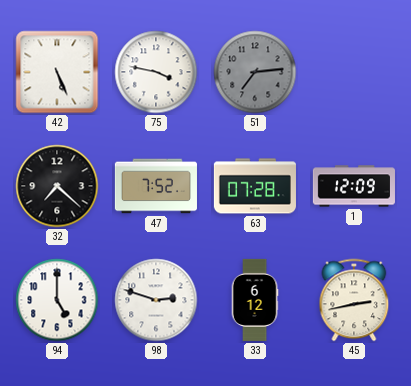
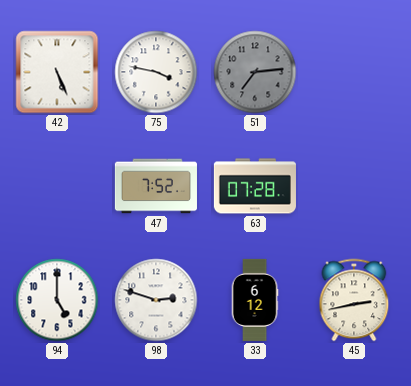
32: 7:22 -> none (57, 186)
1: 12:09 -> none (354, 186)
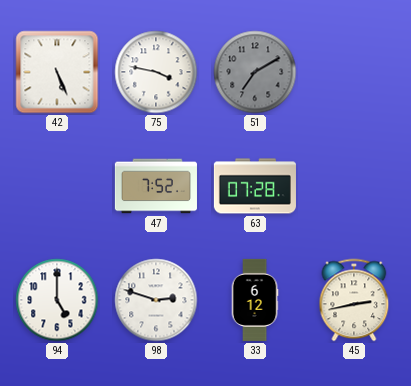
51: 7:14 -> 7:10 (255, 72)
